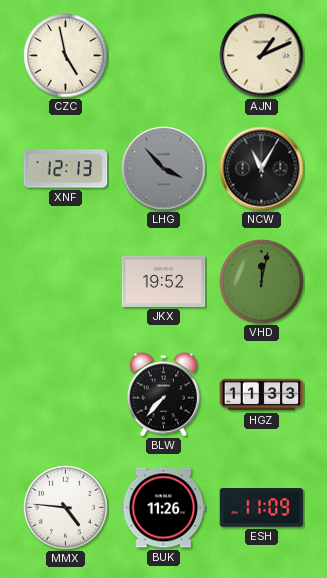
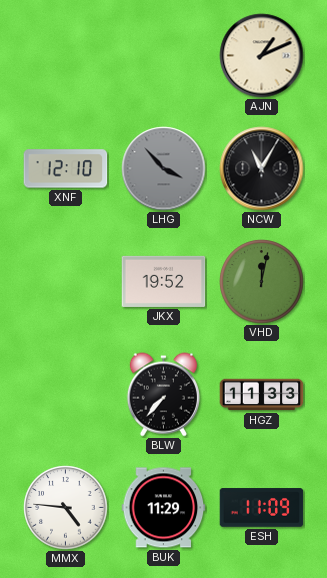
CZC: 4:58 -> none (66, 56)
XNF: 12:13 -> 12:10 (66, 169)
BUK: 11:26 -> 11:29 (164, 508)
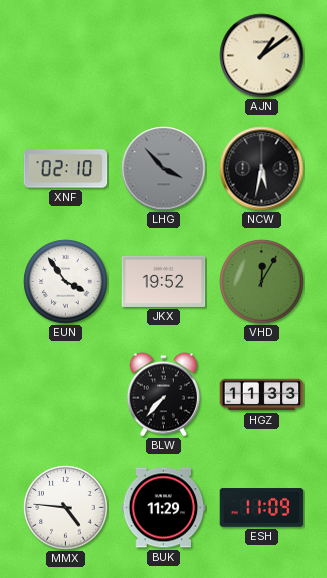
AJN: 1:11 -> 1:09 (262, 56)
XNF: 12:10 -> 02:10 (66, 169)
NCW: 11:05 -> 5:32 (262, 169)
EUN: none -> 3:54 (66, 282)
VHD: 12:02 -> 12:05 (262, 282)
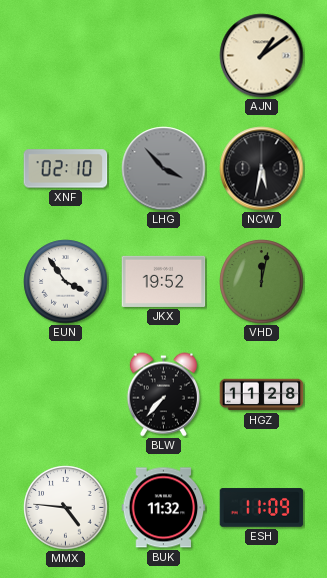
VHD: 12:05 -> 12:02 (262, 282)
HGZ: 11:33 -> 11:28 (262, 395)
BUK: 11:29 -> 11:32 (164, 508)
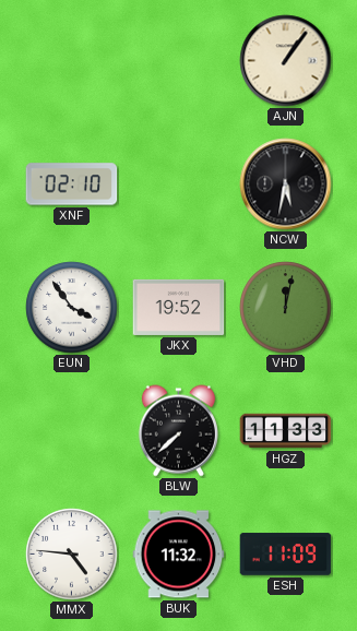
AJN: 1:09 -> 1:06 (286, 61)
LHG: 3:53 -> none (164, 169)
BLW: 7:37 -> 7:38 (178, 431)
HGZ: 11:28 -> 11:33 (286, 431)
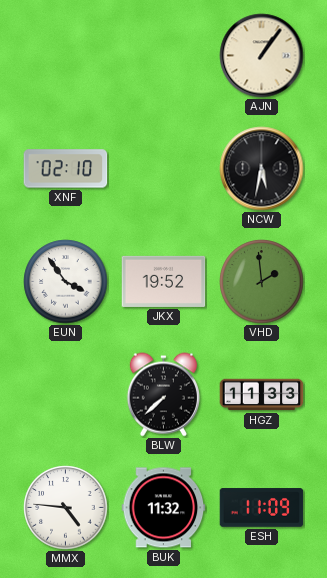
VHD: 12:02 -> 1:59 (262, 282)
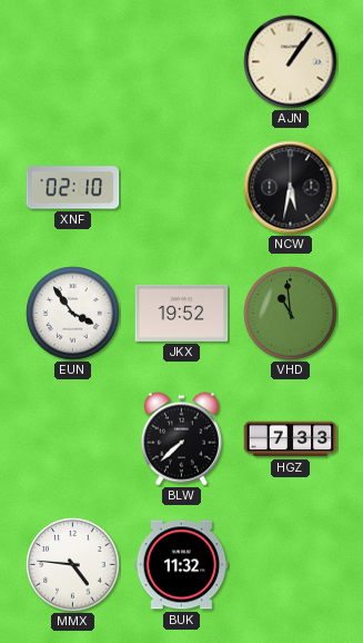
VHD: 1:59 -> 10:59 (291, 314)
HGZ: 11:33 -> 7:33 (291, 439)
ESH: 11:09 -> none (262, 508)
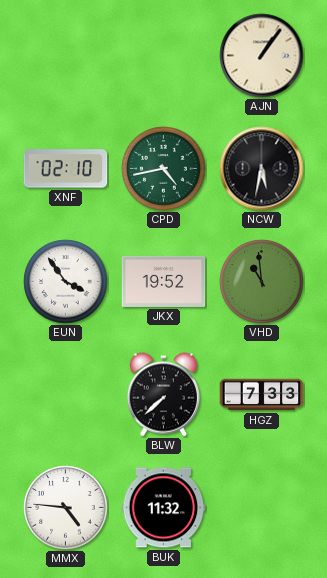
CPD: none -> 4:43 (164, 169)
